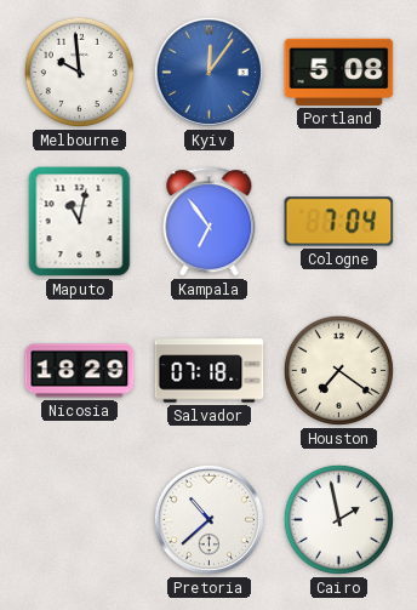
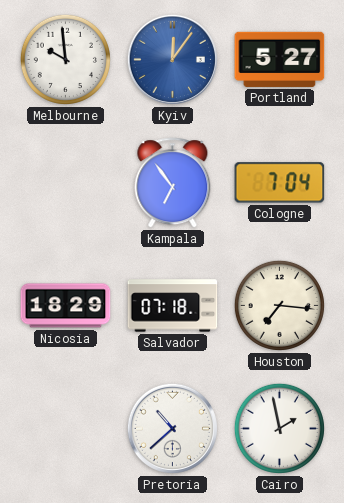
Portland: 5:08 -> 5:27 (280, 59)
Maputo: 11:02 -> none (80, 222)
Houston: 7:21 -> 7:16 (279, 305)
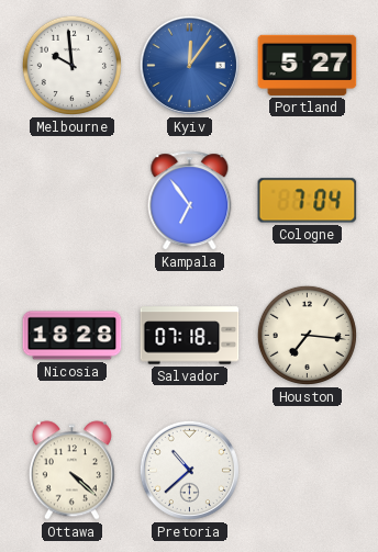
Nicosia: 18:29 -> 18:28 (73, 336)
Ottawa: none -> 4:22 (71, 471)
Cairo: 1:58 -> none (279, 428)
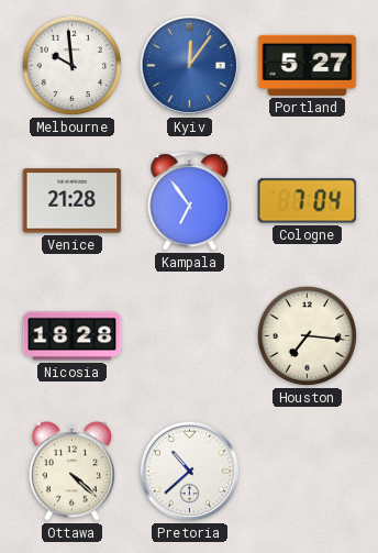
Venice: none -> 21:28 (73, 201)
Salvador: 07:18 -> none (190, 336)
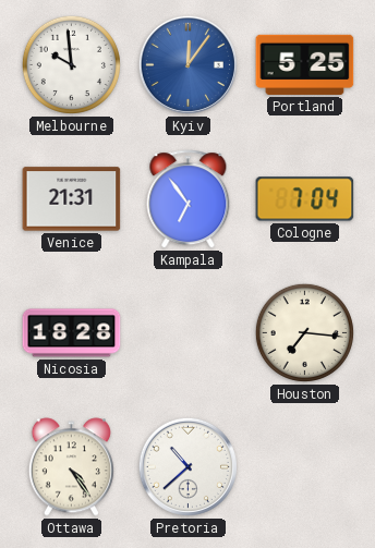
Portland: 5:27 -> 5:25 (305, 64)
Venice: 21:28 -> 21:31 (72, 199)
Ottawa: 4:22 -> 4:24 (71, 467)
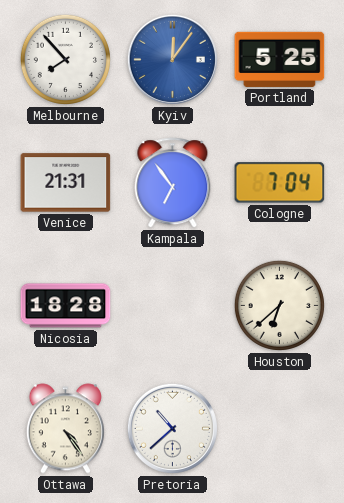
Melbourne: 9:59 -> 7:53 (65, 59)
Houston: 7:16 -> 6:38 (279, 305)
